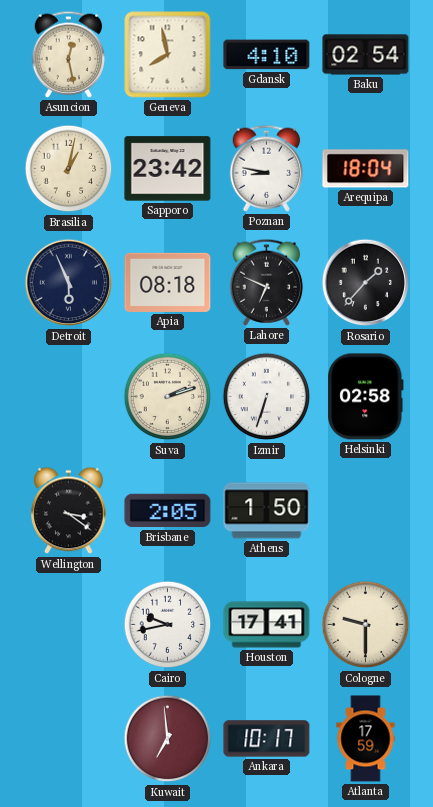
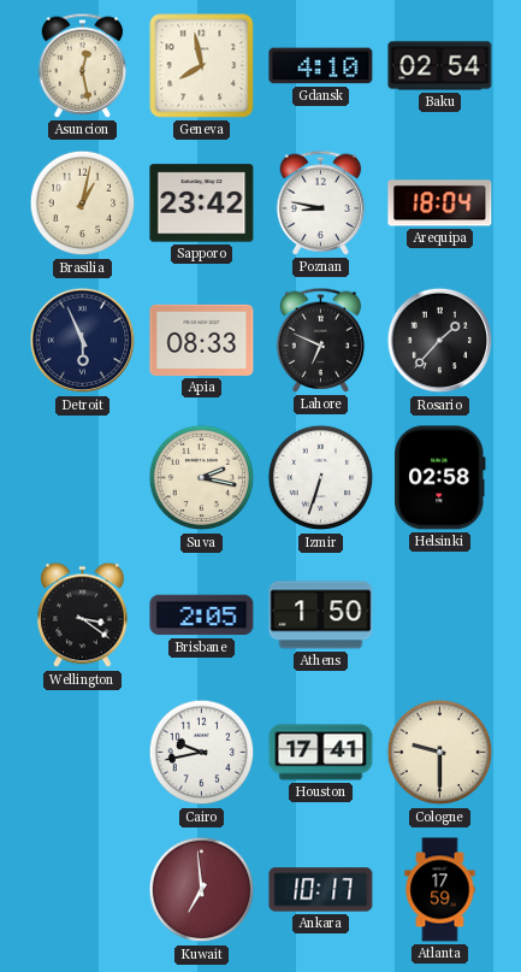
Apia: 08:18 -> 08:33 (202, 340)
Suva: 2:12 -> 2:17 (202, 478)
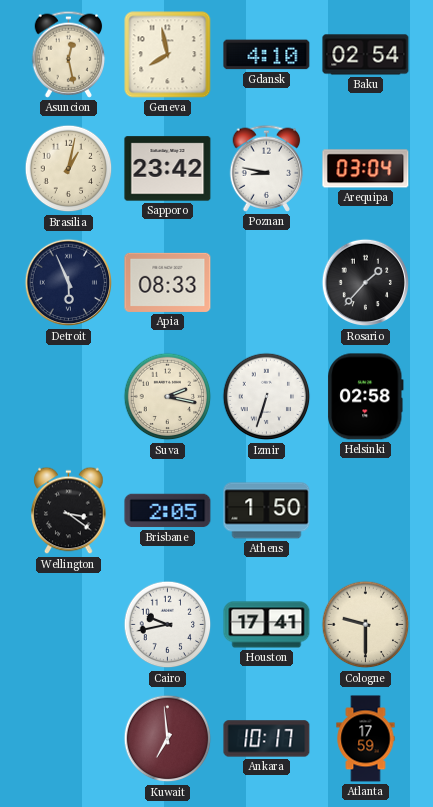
Arequipa: 18:04 -> 03:04 (366, 169)
Lahore: 6:49 -> none (321, 340)
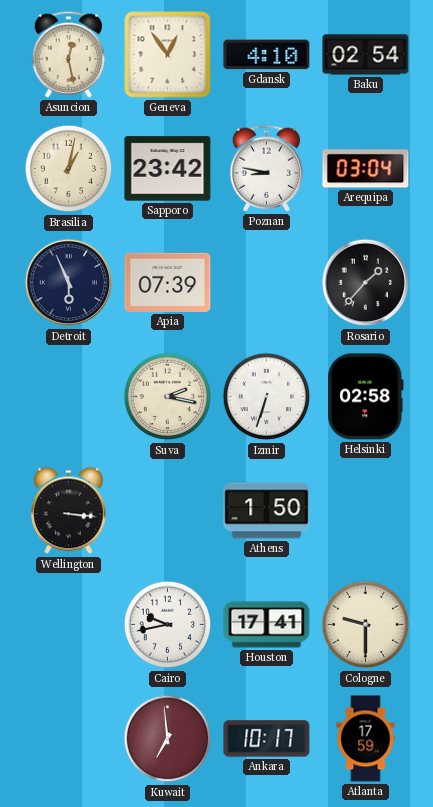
Geneva: 7:58 -> 12:54 (168, 55)
Apia: 08:33 -> 07:39 (168, 282)
Wellington: 3:21 -> 3:16 (69, 511)
Brisbane: 2:05 -> none (168, 511)
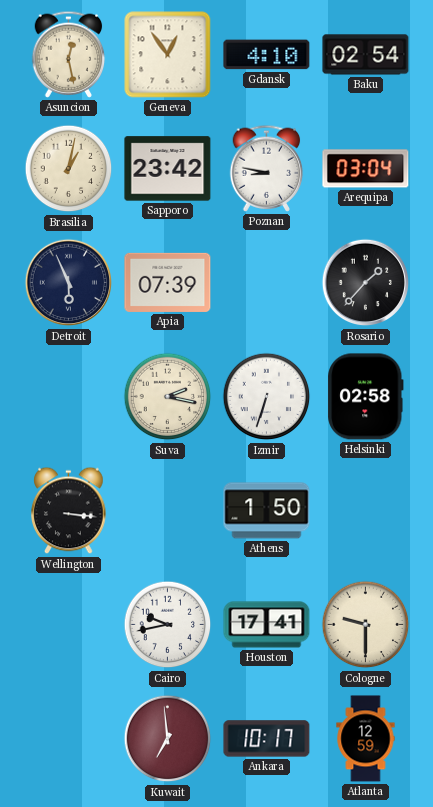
Atlanta: 17:59 -> 12:59 (366, 739)
